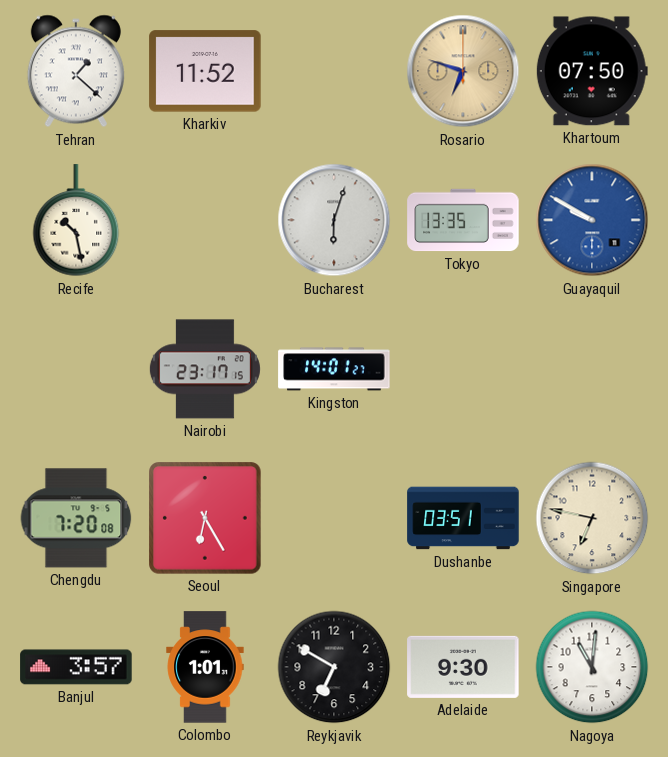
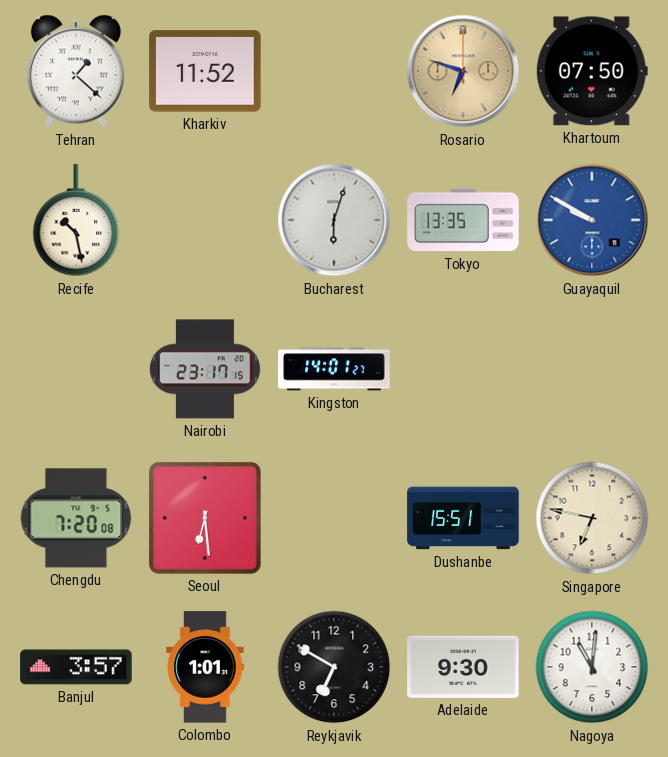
Seoul: 6:25 -> 6:29 (205, 518)
Dushanbe: 03:51 -> 15:51 (463, 518)
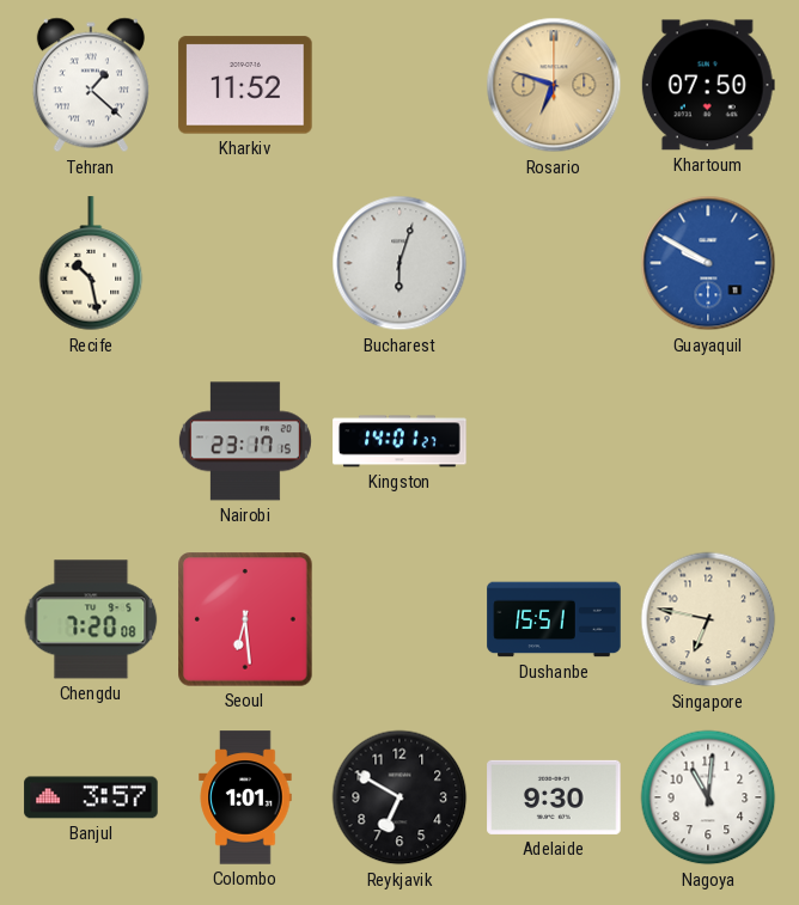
Tokyo: 13:35 -> none (463, 220)
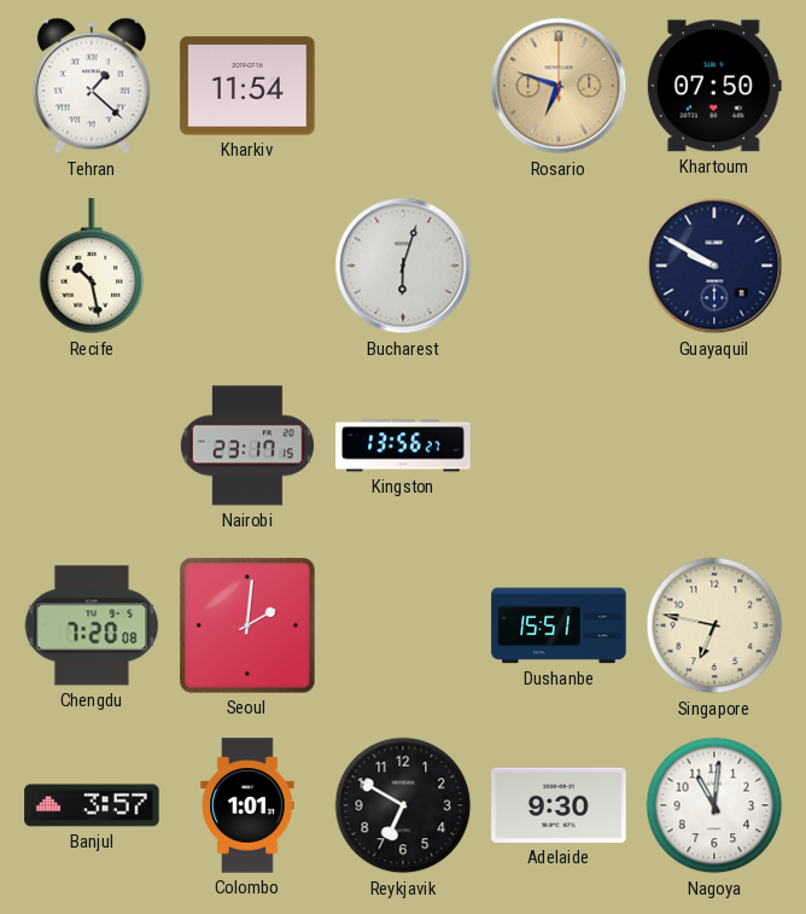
Kharkiv: 11:52 -> 11:54 (247, 86)
Guayaquil dial: blue -> navy (714, 266)
Kingston: 14:01 -> 13:56 (403, 446)
Seoul: 6:29 -> 2:01 (247, 625)
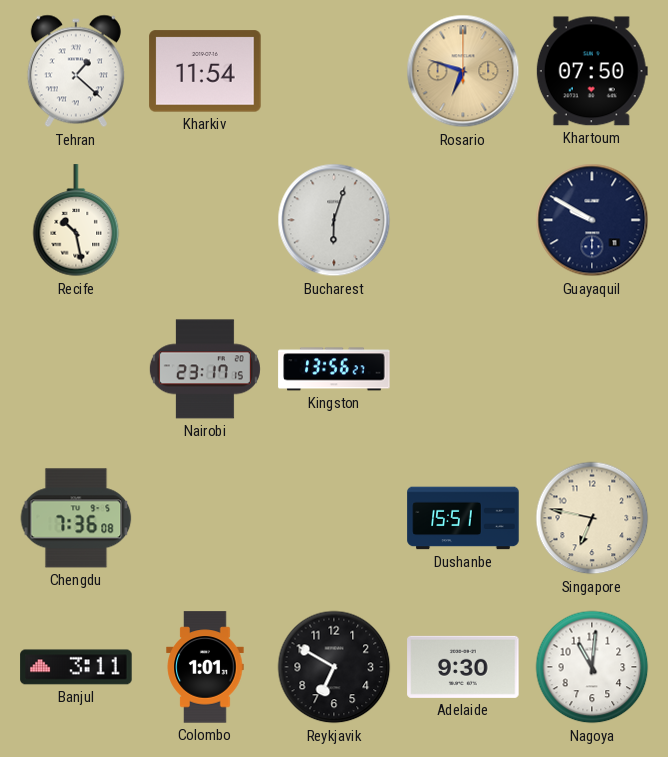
Chengdu: 7:20 -> 7:36 (76, 518)
Seoul: 2:01 -> none (247, 625)
Banjul: 3:57 -> 3:11 (76, 667)
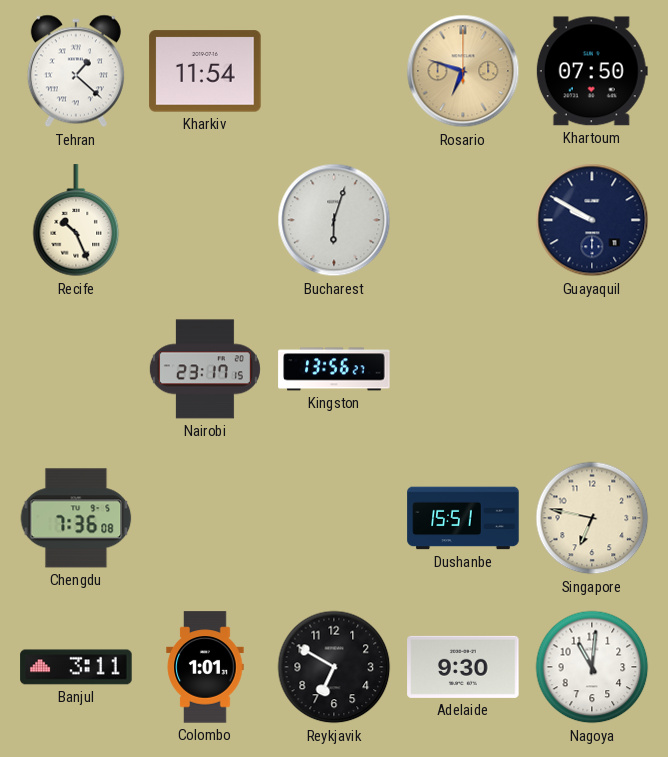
Recife: 10:28 -> 10:26 (76, 221)
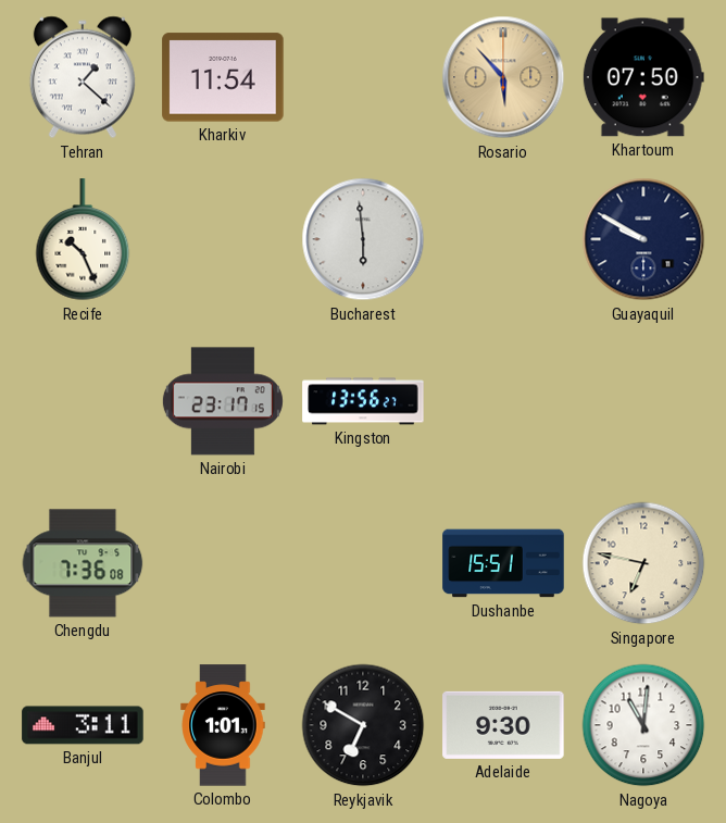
Rosario: 6:48 -> 5:53 (503, 77)
Bucharest: 6:03 -> 5:59 (363, 239)
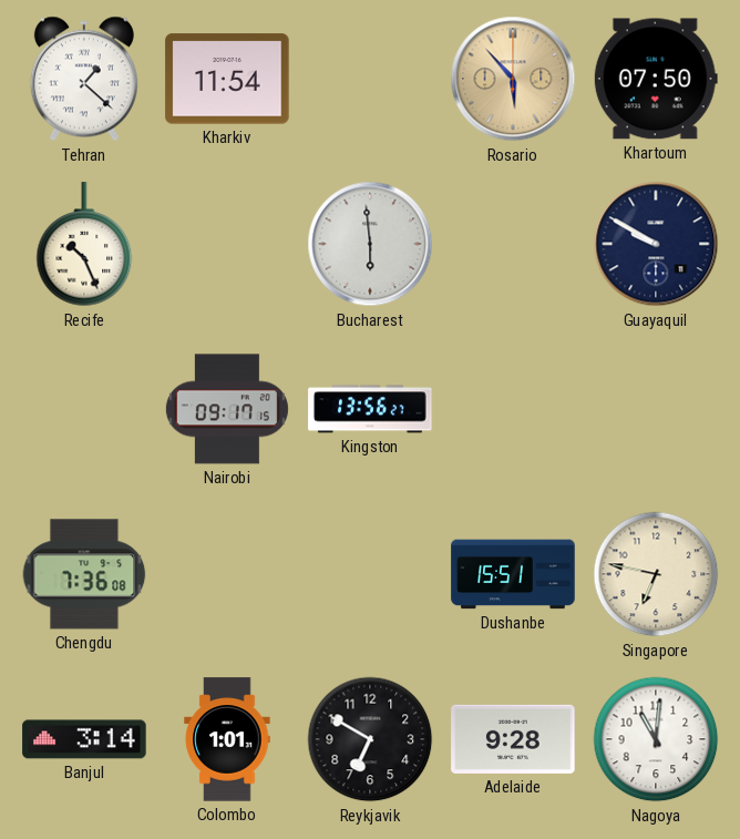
Nairobi: 23:17 -> 09:17 (227, 409)
Banjul: 3:11 -> 3:14 (84, 739)
Adelaide: 9:30 -> 9:28 (513, 739)
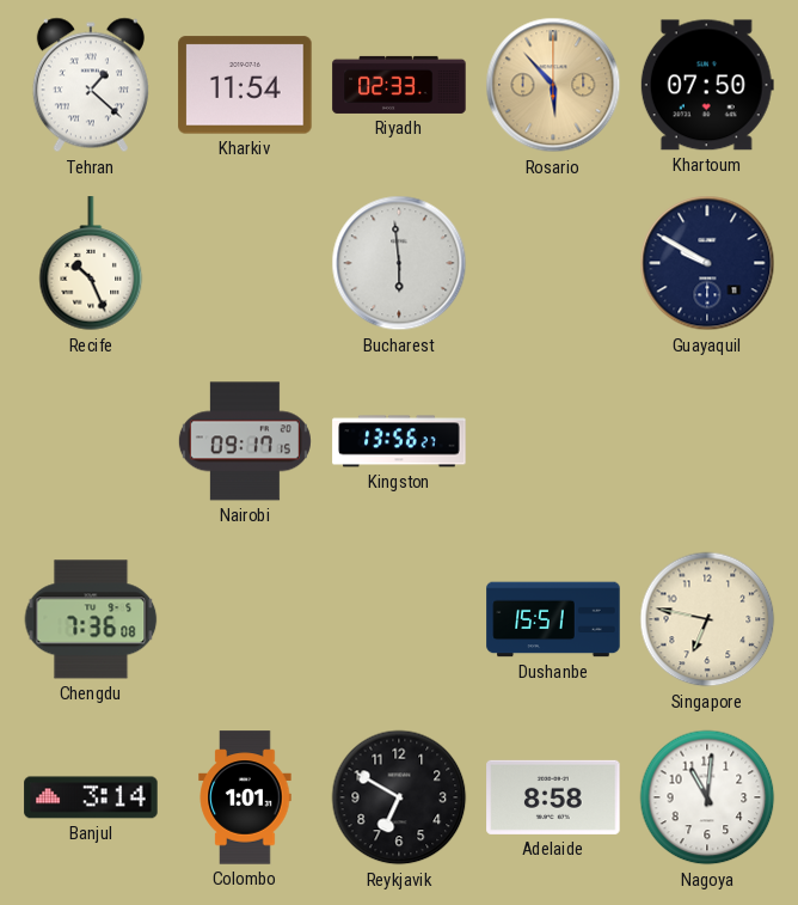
Riyadh: none -> 02:33 (399, 85)
Adelaide: 9:28 -> 8:58 (553, 797)
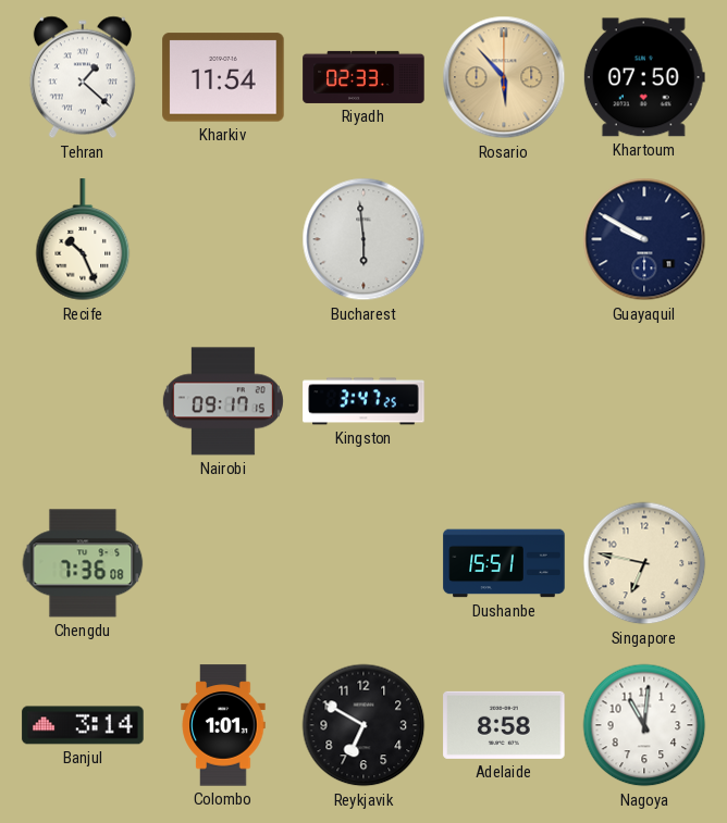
Kingston: 13:56 -> 3:47 (363, 401)
